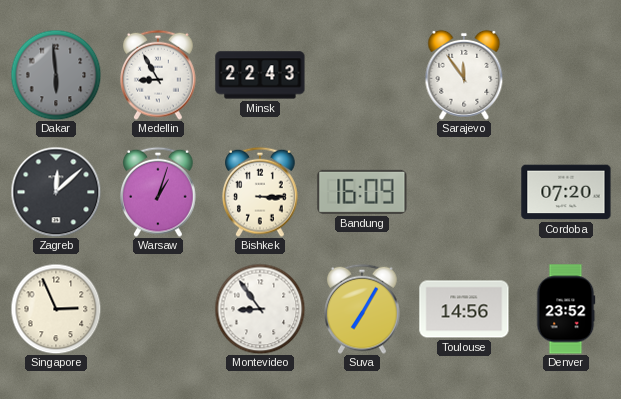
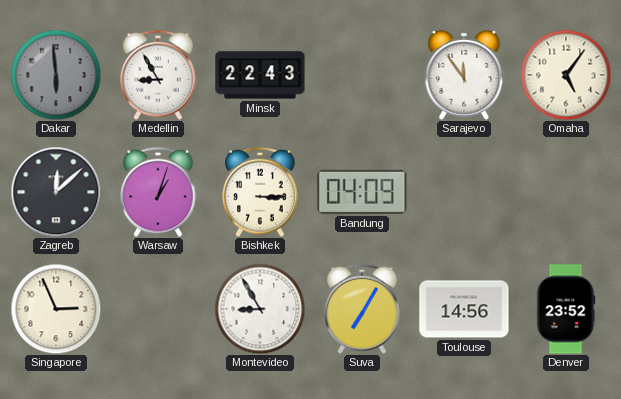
Omaha: none -> 5:06 (566, 75)
Bandung: 16:09 -> 04:09 (362, 192)
Cordoba: 07:20 -> none (566, 192)
Montevideo: 8:54 -> 8:55 (260, 309)
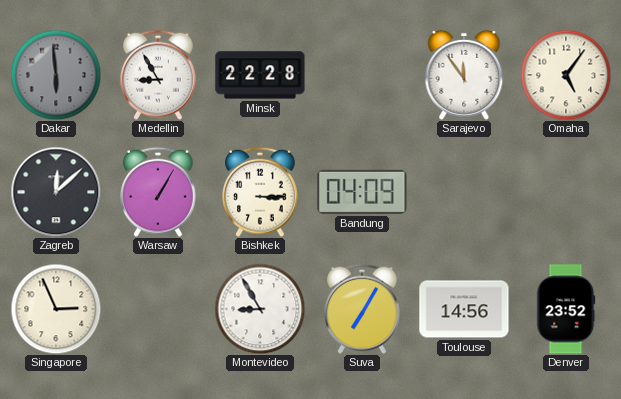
Minsk: 22:43 -> 22:28 (260, 75)
Warsaw: 1:03 -> 1:05 (159, 192)
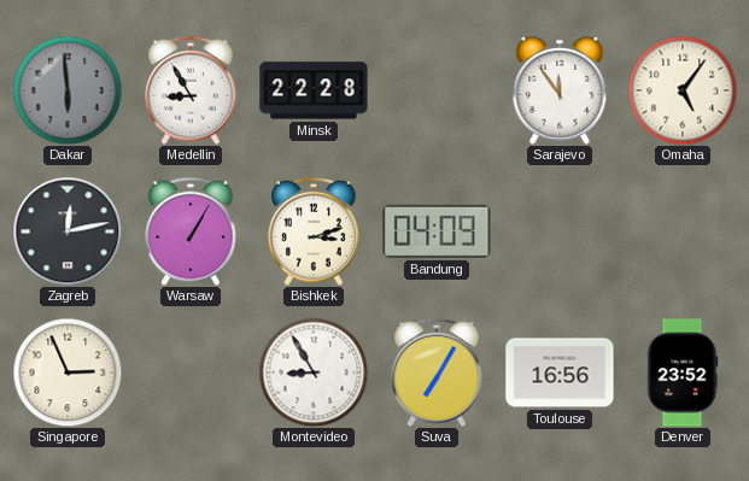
Zagreb: 12:08 -> 12:13 (68, 231)
Bishkek: 3:15 -> 3:12 (315, 231)
Toulouse: 14:56 -> 16:56 (560, 373)
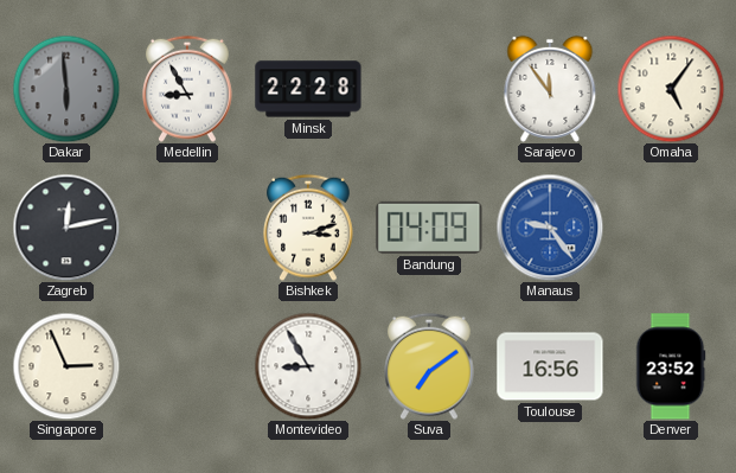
Warsaw: 1:05 -> none (192, 231)
Manaus: none -> 9:24 (550, 228)
Suva: 7:05 -> 7:09 (430, 366)
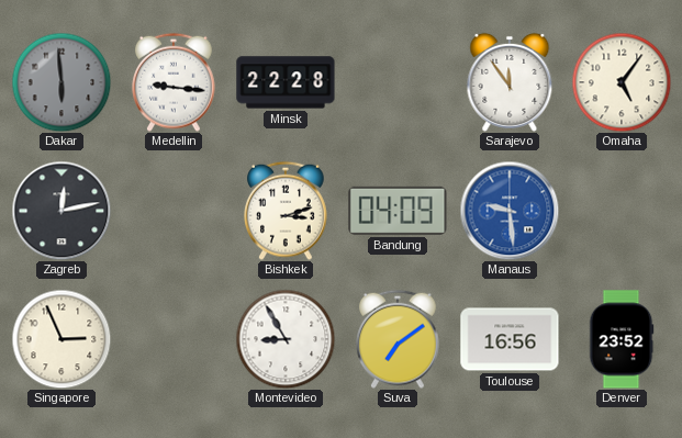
Medellin: 8:55 -> 9:16 (175, 82)
Manaus: 9:24 -> 9:29 (510, 211)
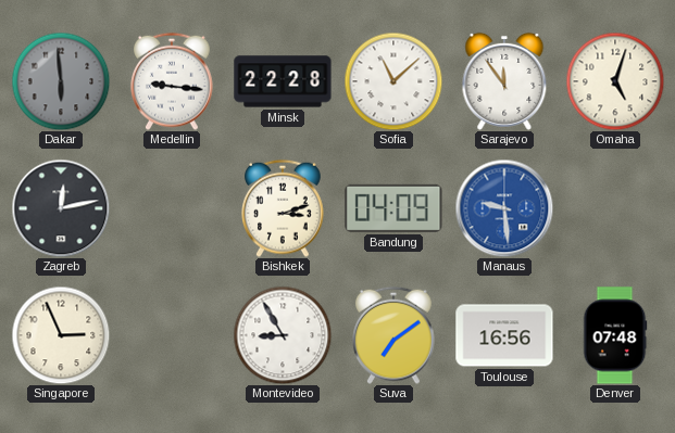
Sofia: none -> 11:08 (393, 81)
Omaha: 5:06 -> 5:03 (615, 81)
Denver: 23:52 -> 07:48 (615, 335)
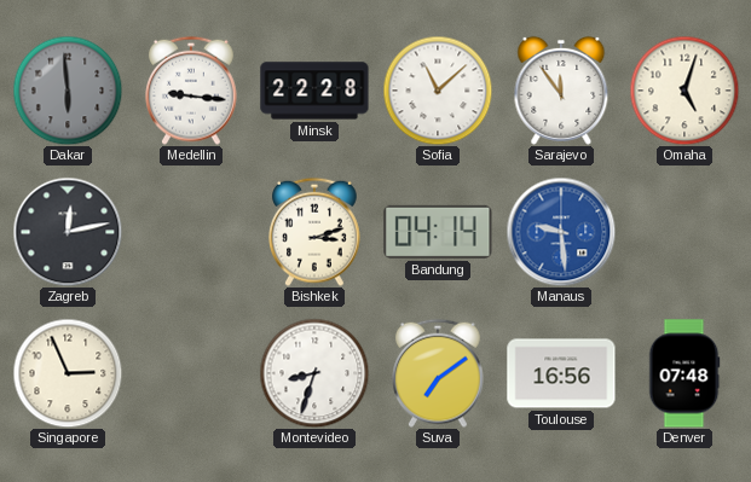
Bandung: 04:09 -> 04:14 (438, 232)
Montevideo: 8:55 -> 8:33 (314, 373)
